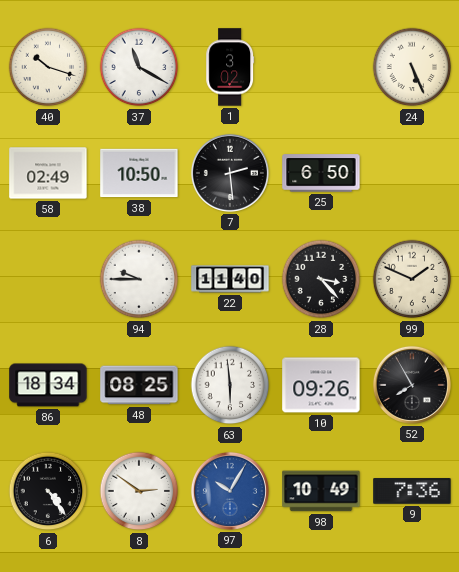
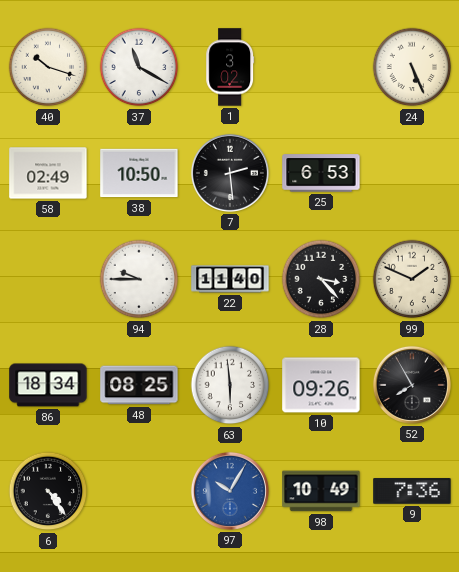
25: 6:50 -> 6:53 (321, 173)
8: 2:51 -> none (139, 491)
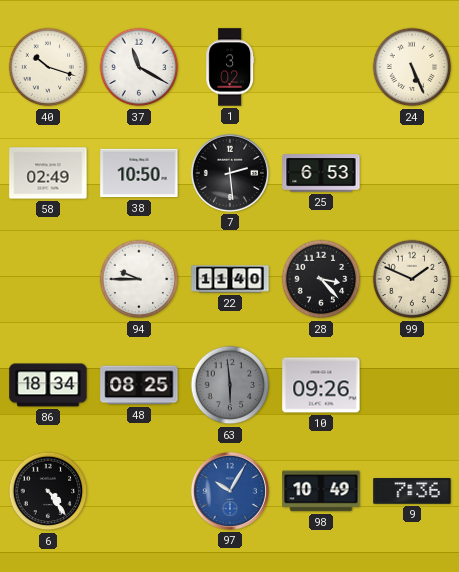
63 dial: white -> grey (230, 385)
52: 7:55 -> none (412, 385)
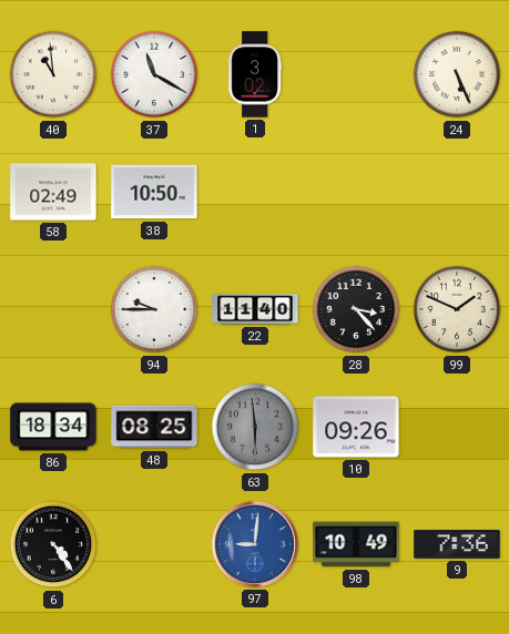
40: 10:18 -> 10:59 (53, 74)
7: 2:29 -> none (230, 173)
25: 6:53 -> none (321, 173)
97: 10:05 -> 9:01 (255, 544)
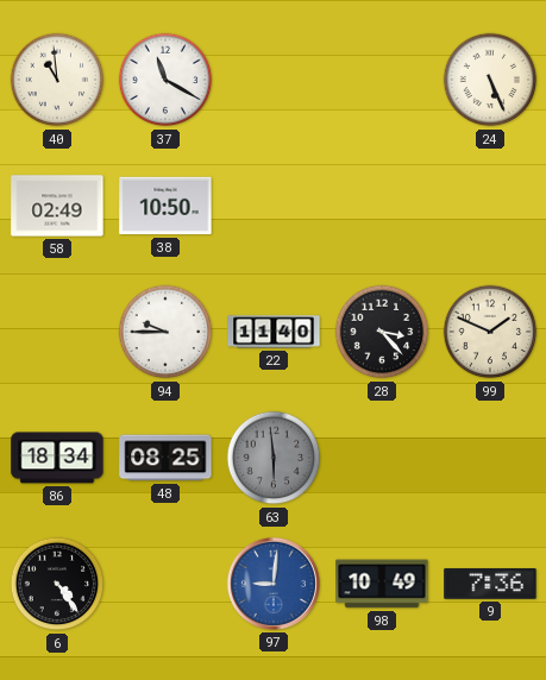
1: 3:02 -> none (255, 74)
10: 09:26 -> none (356, 427)
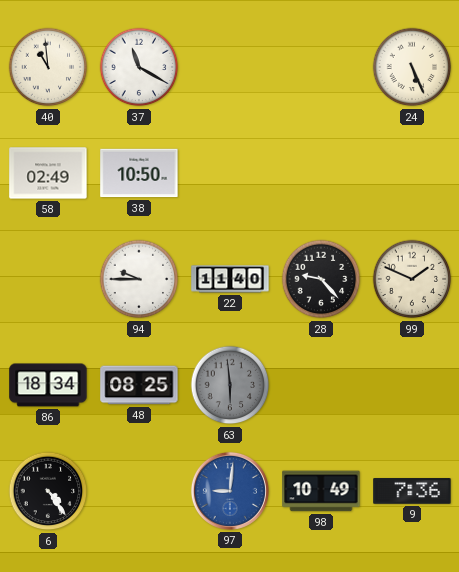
28: 3:23 -> 9:23 (321, 279)
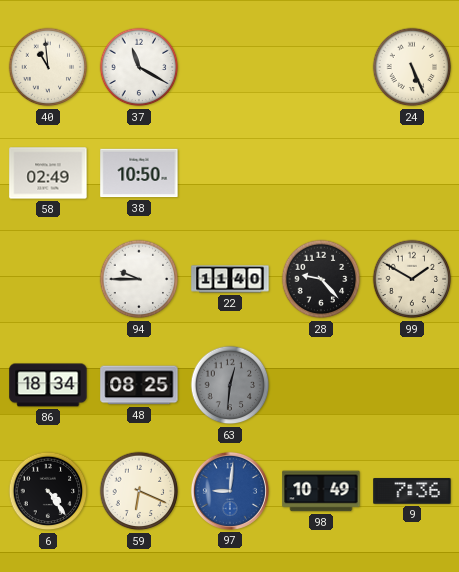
99: 1:49 -> 1:50 (412, 279)
63: 5:59 -> 12:31 (230, 385)
59: none -> 6:19 (139, 491)
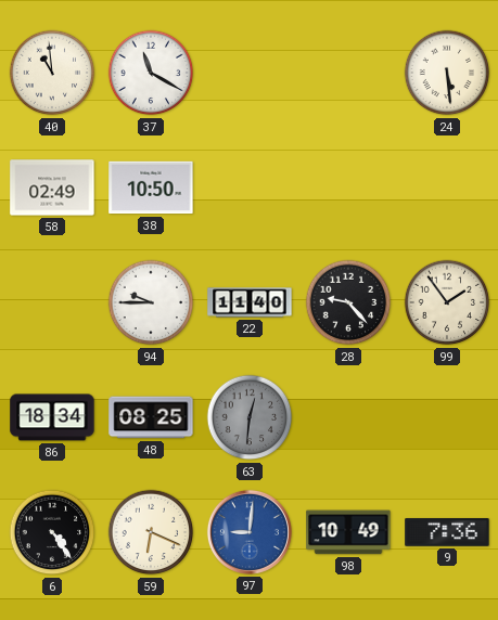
24: 5:26 -> 5:29 (447, 73)
99: 1:50 -> 1:54 (447, 302)
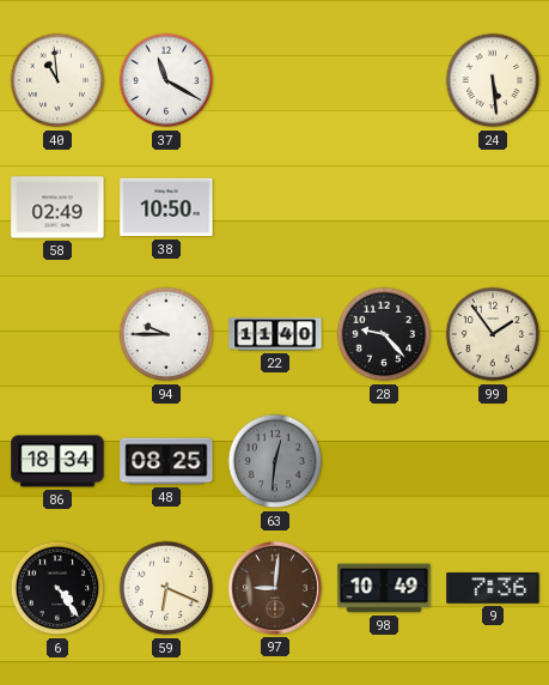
97 dial: blue -> brown (275, 588)
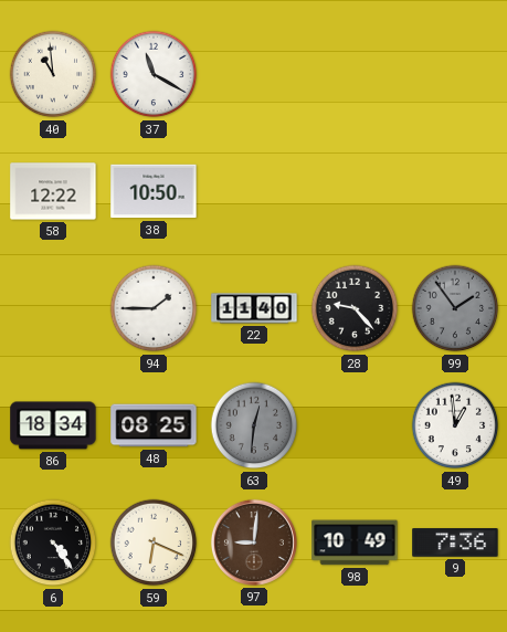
24: 5:29 -> none (493, 80)
58: 02:49 -> 12:22 (53, 191)
94: 9:45 -> 1:45 (154, 308)
99 dial: cream -> grey (455, 308)
49: none -> 12:59 (455, 425)
